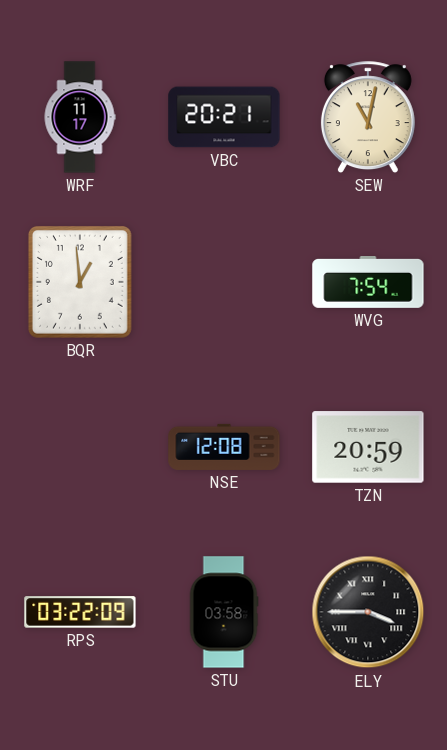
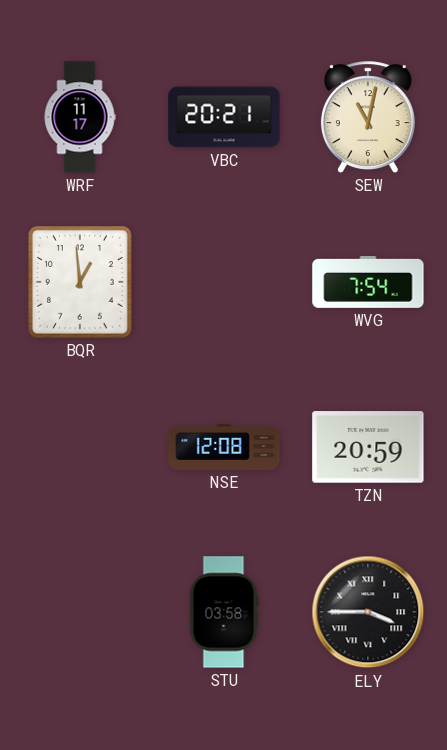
RPS: 03:22 -> none (80, 612)
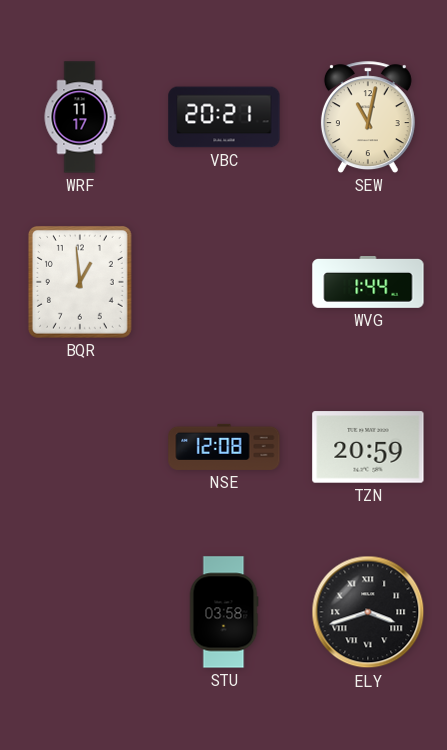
WVG: 7:54 -> 1:44 (368, 283)
ELY: 3:45 -> 3:42 (368, 612)
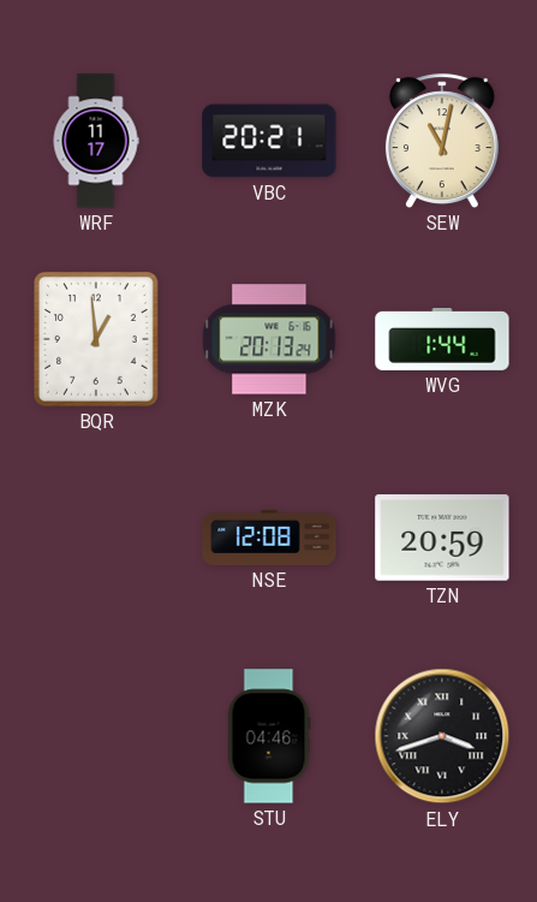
MZK: none -> 20:13 (269, 339)
STU: 03:58 -> 04:46 (269, 736)
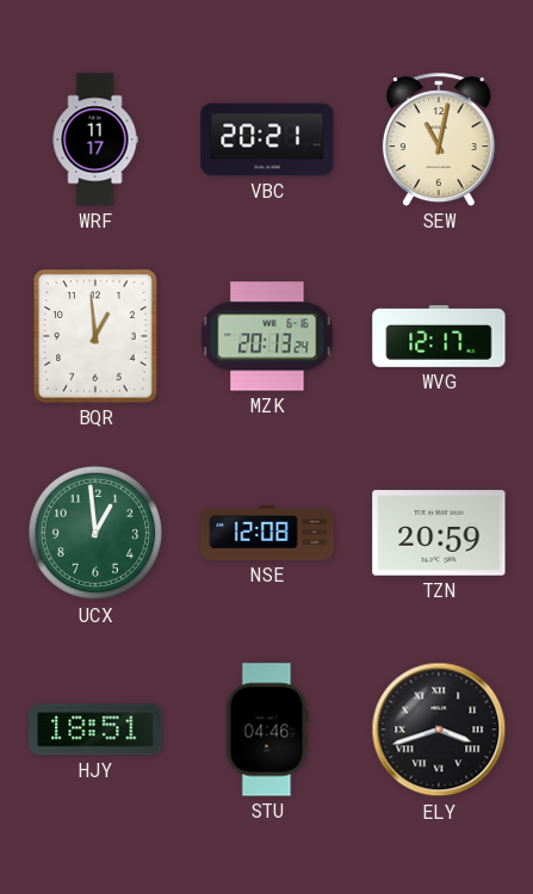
WVG: 1:44 -> 12:17 (439, 337)
UCX: none -> 12:59 (95, 533)
HJY: none -> 18:51 (95, 730)
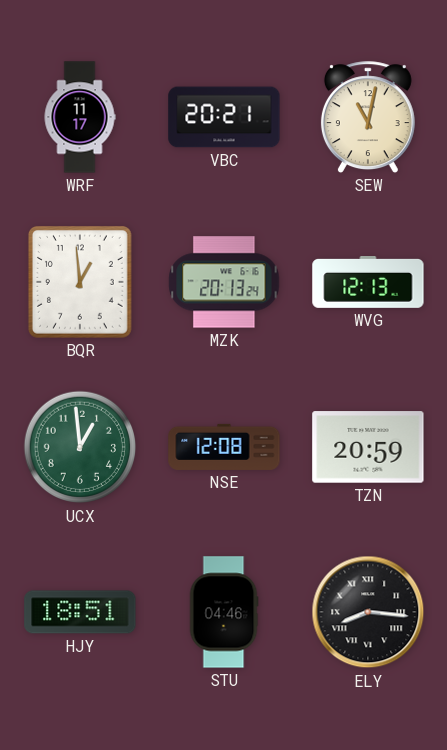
WVG: 12:17 -> 12:13 (368, 283)
ELY: 3:42 -> 8:16 (368, 612)
